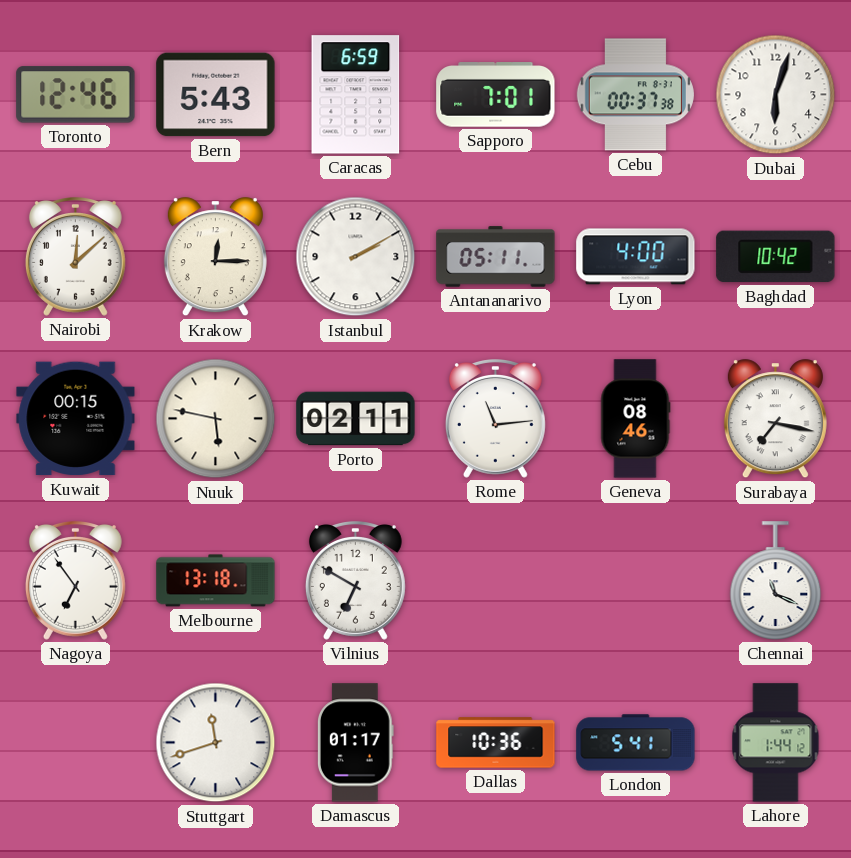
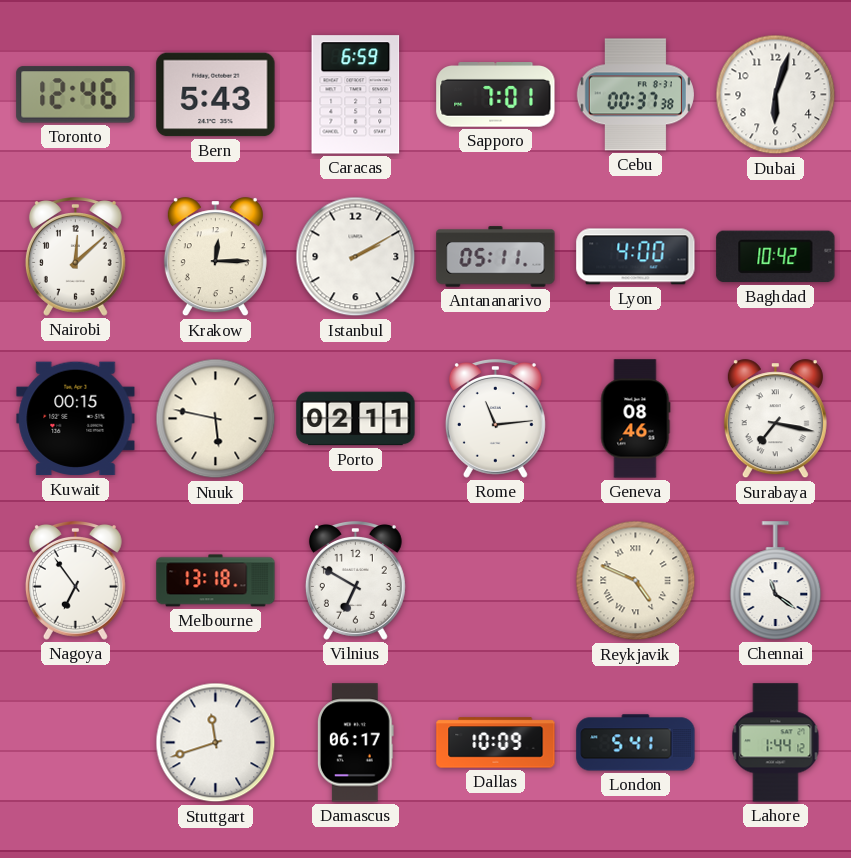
Reykjavik: none -> 4:49 (636, 581)
Chennai: 11:19 -> 11:21 (776, 581)
Damascus: 01:17 -> 06:17 (355, 743)
Dallas: 10:36 -> 10:09 (496, 743)
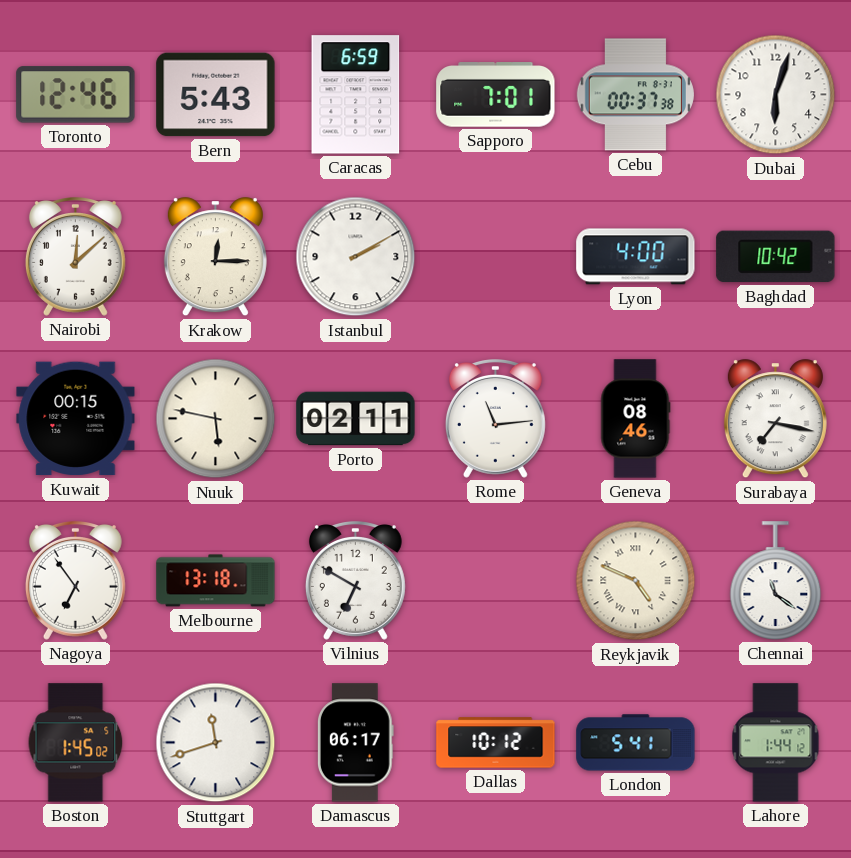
Antananarivo: 05:11 -> none (496, 257)
Boston: none -> 1:45 (76, 743)
Dallas: 10:09 -> 10:12 (496, 743)
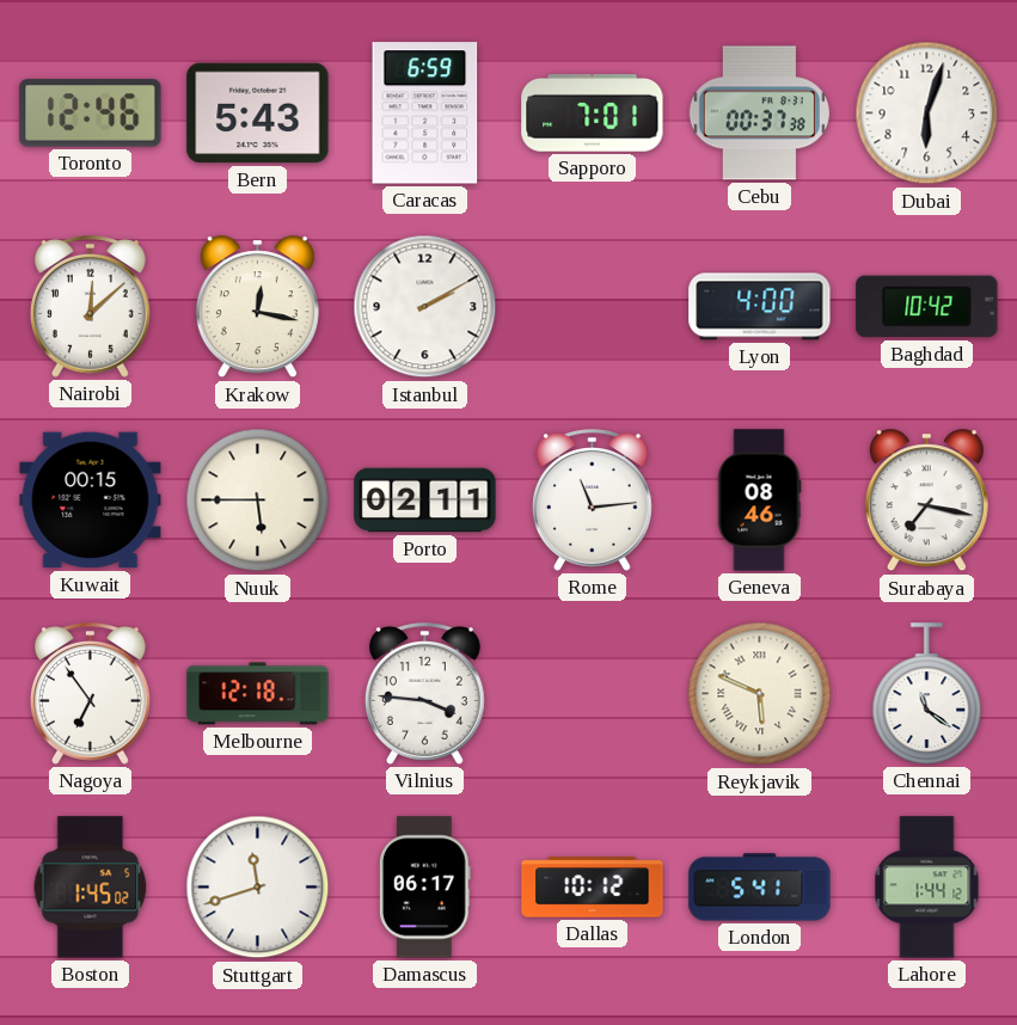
Krakow: 12:15 -> 12:17 (257, 307)
Nuuk: 5:47 -> 5:45 (258, 501)
Melbourne: 13:18 -> 12:18 (258, 694)
Vilnius: 6:50 -> 3:46 (424, 694)
Reykjavik: 4:49 -> 5:49 (760, 694)
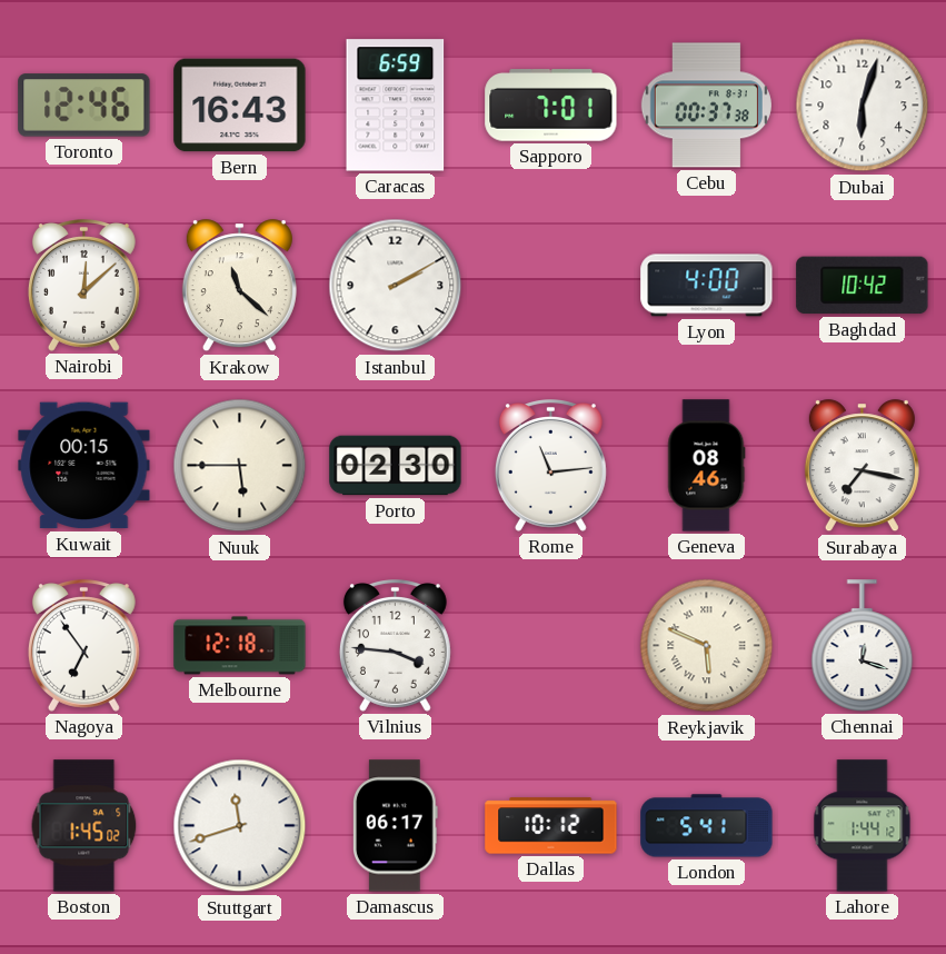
Bern: 5:43 -> 16:43 (240, 106)
Krakow: 12:17 -> 11:22 (239, 286)
Porto: 02:11 -> 02:30 (396, 466)
Chennai: 11:21 -> 12:18 (863, 646)
